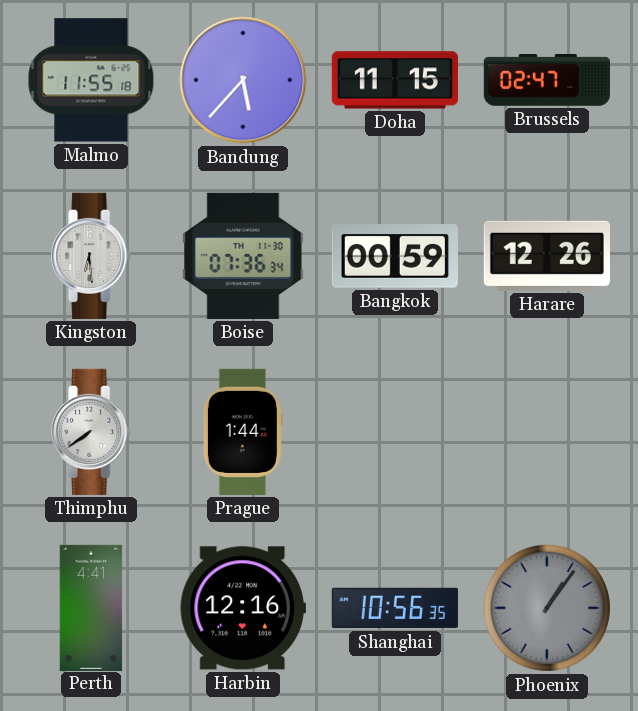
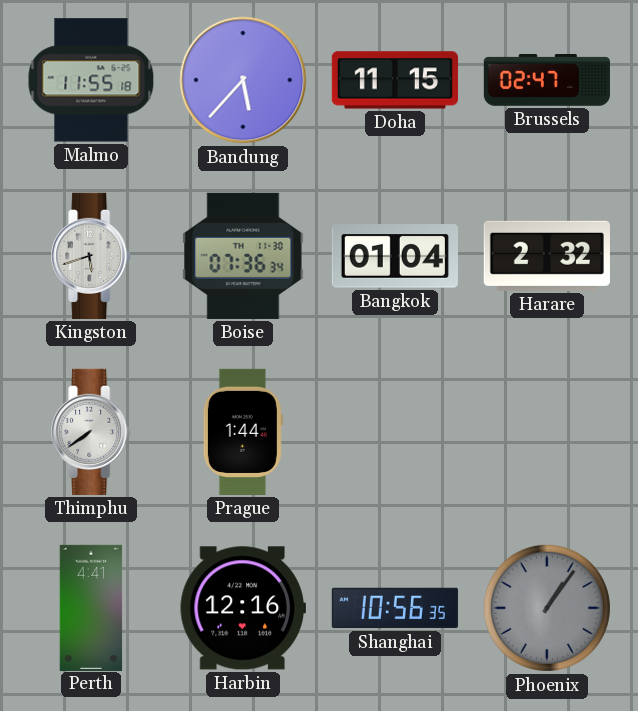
Kingston: 6:29 -> 5:42 (92, 256)
Bangkok: 00:59 -> 01:04 (395, 256)
Harare: 12:26 -> 2:32 (547, 256)
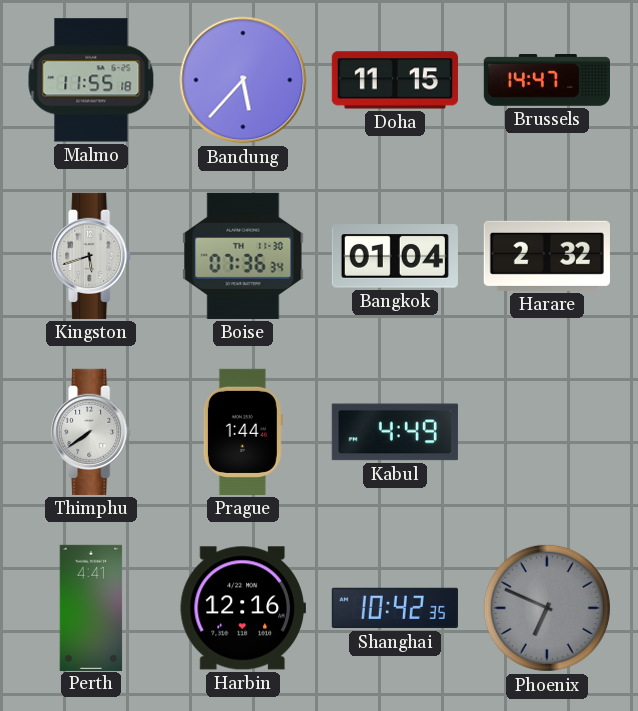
Brussels: 02:47 -> 14:47 (547, 81)
Kabul: none -> 4:49 (395, 432)
Shanghai: 10:56 -> 10:42 (395, 608)
Phoenix: 1:06 -> 6:49 (547, 608)
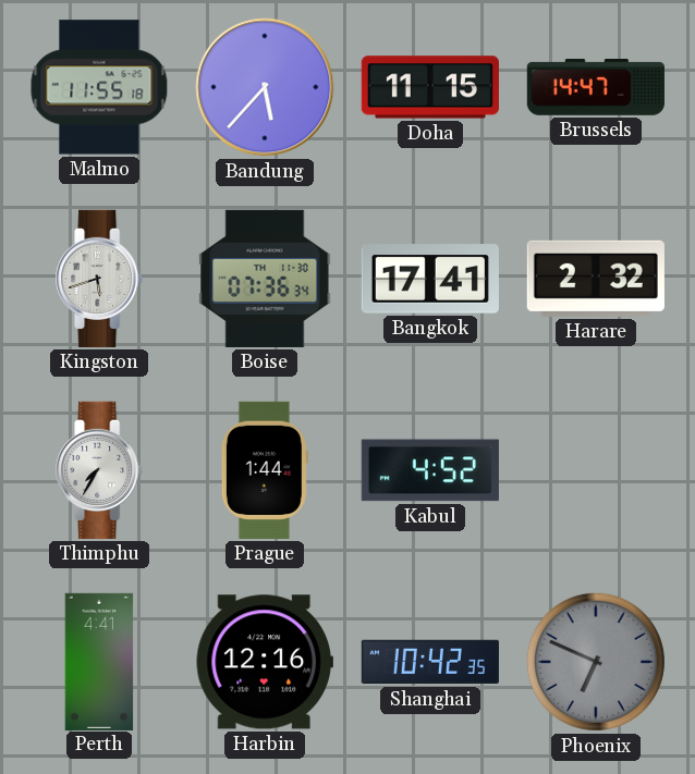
Bangkok: 01:04 -> 17:41 (430, 279)
Thimphu: 7:39 -> 7:35 (100, 470)
Kabul: 4:49 -> 4:52 (430, 470)
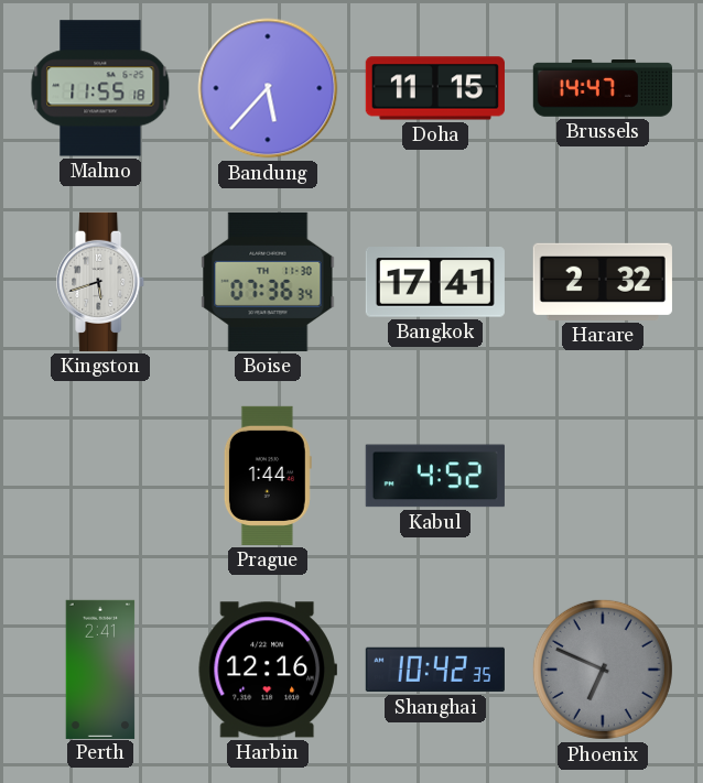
Thimphu: 7:35 -> none (100, 470)
Perth: 4:41 -> 2:41 (100, 668)
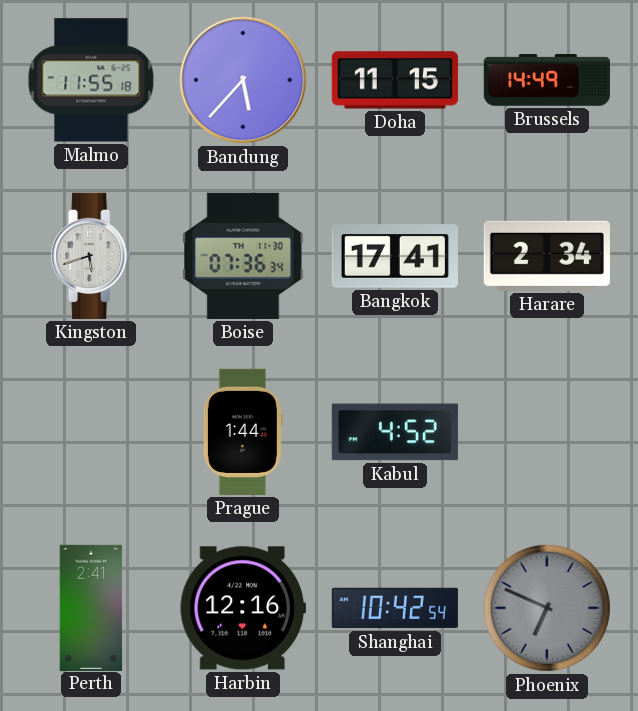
Brussels: 14:47 -> 14:49 (547, 81)
Harare: 2:32 -> 2:34 (547, 256)
Shanghai: 10:42:35 -> 10:42:54 (395, 608)
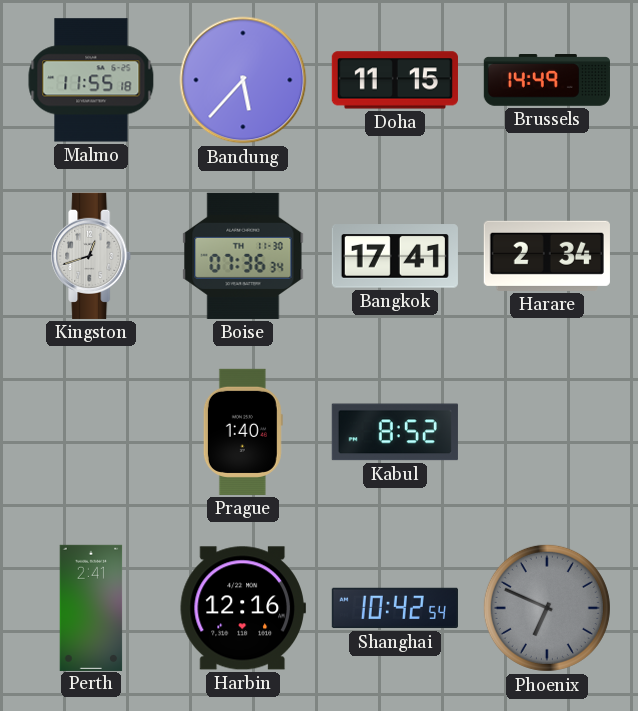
Kingston: 5:42 -> 12:42 (92, 256)
Prague: 1:44 -> 1:40 (243, 432)
Kabul: 4:52 -> 8:52 (395, 432)
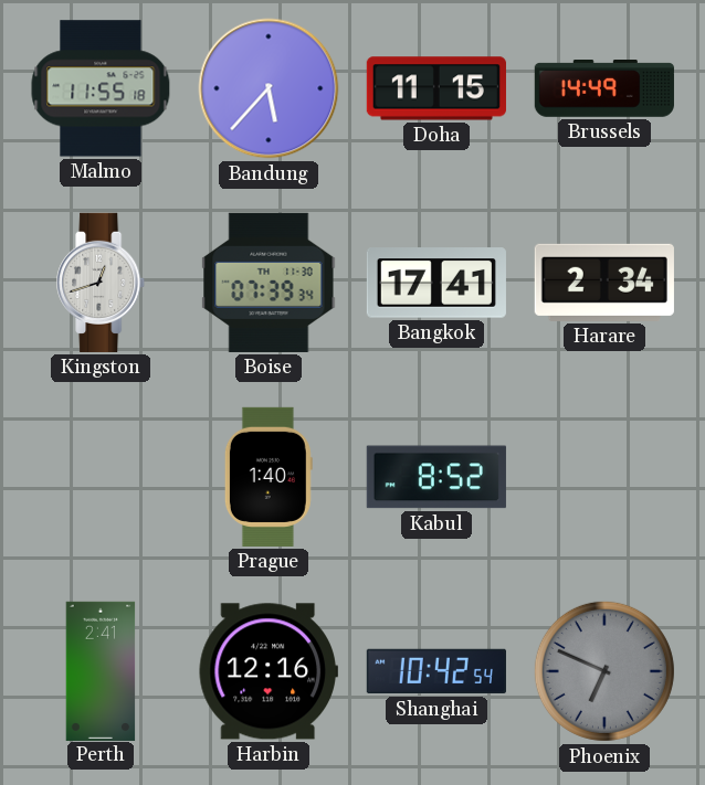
Boise: 07:36 -> 07:39 (269, 283)
